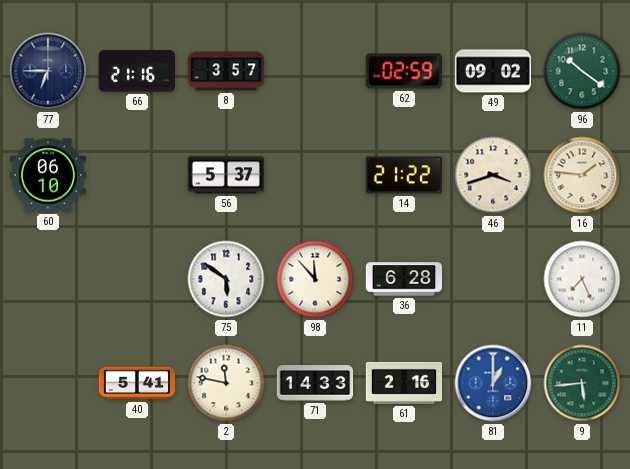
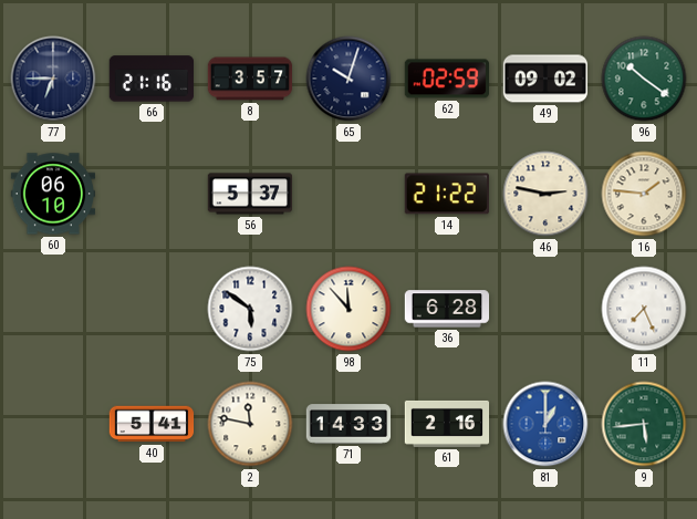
65: none -> 10:03 (348, 79)
46: 3:42 -> 2:47 (545, 194)
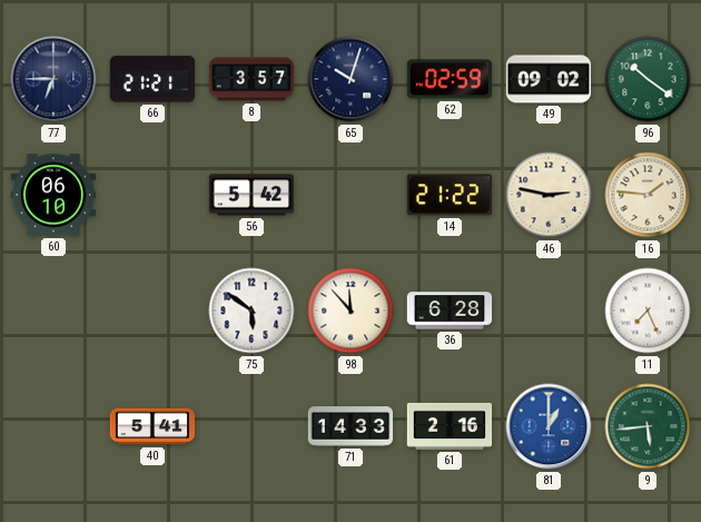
66: 21:16 -> 21:21 (151, 79)
56: 5:37 -> 5:42 (250, 195)
2: 11:47 -> none (250, 424)
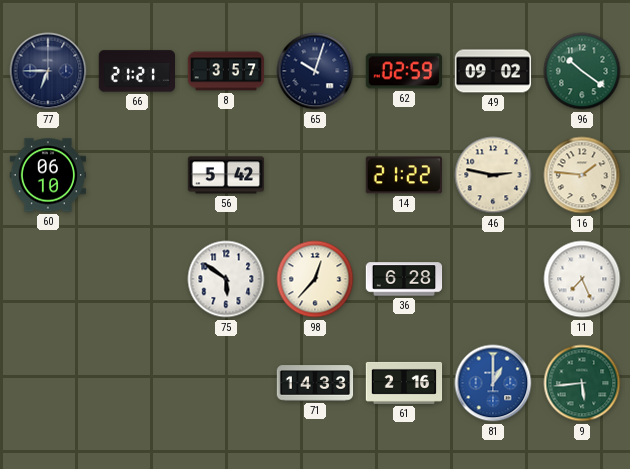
98: 11:53 -> 12:37 (315, 279)
40: 5:41 -> none (152, 426)
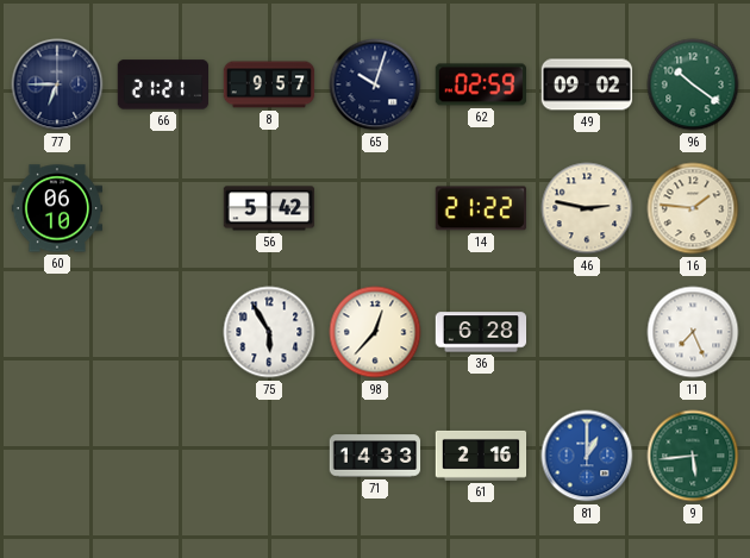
8: 3:57 -> 9:57 (269, 84)
75: 5:51 -> 5:55 (269, 332)
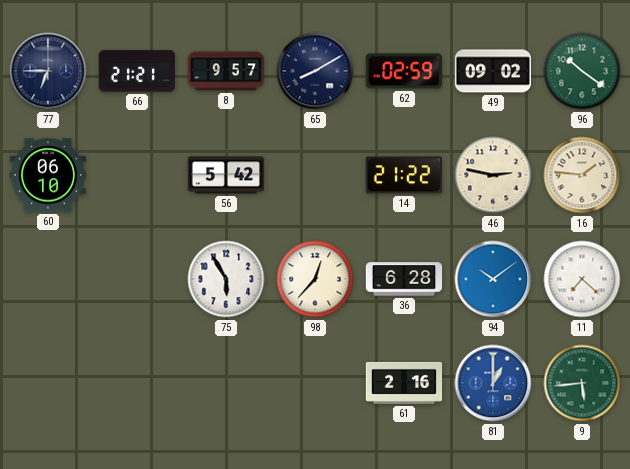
65: 10:03 -> 8:10 (315, 71)
94: none -> 10:09 (493, 279)
11: 7:26 -> 7:22 (582, 279)
71: 14:33 -> none (375, 456)
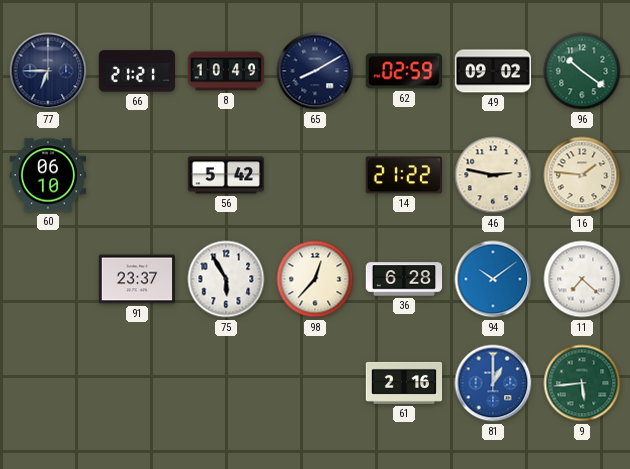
8: 9:57 -> 10:49 (226, 71)
91: none -> 23:37 (136, 279)
